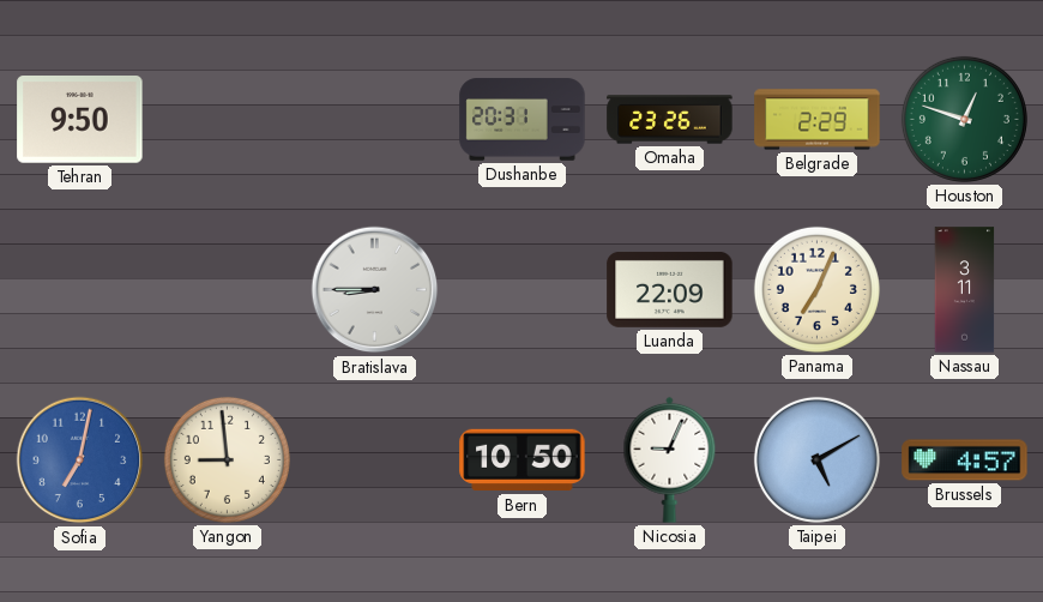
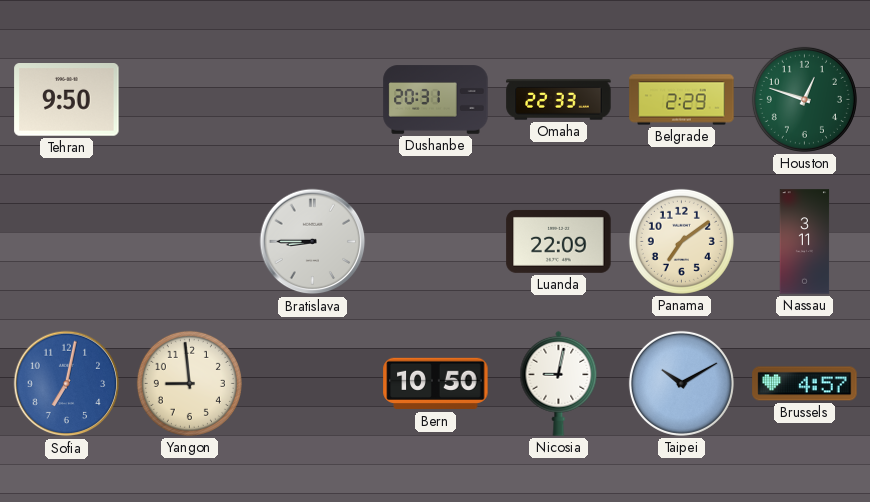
Omaha: 23:26 -> 22:33 (559, 100)
Panama: 7:04 -> 7:09 (681, 241)
Nicosia: 9:04 -> 9:02 (559, 383)
Taipei: 5:10 -> 10:10 (681, 383)
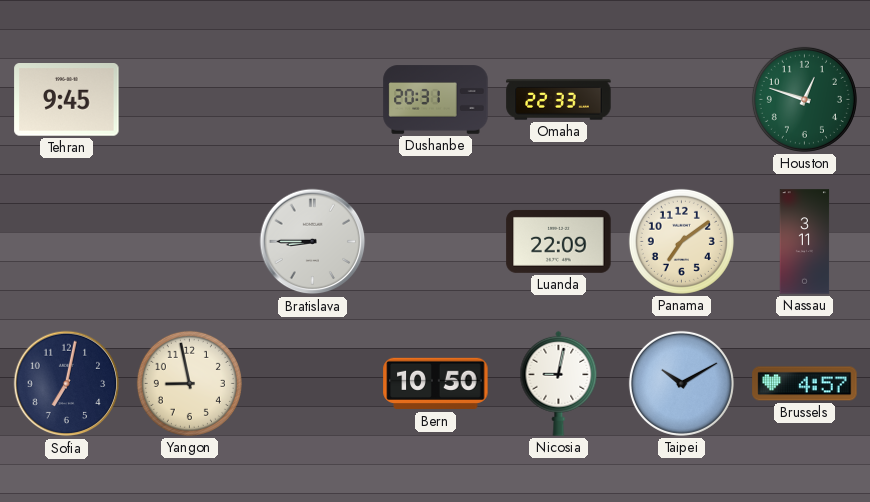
Tehran: 9:50 -> 9:45 (67, 100)
Belgrade: 2:29 -> none (682, 100)
Sofia dial: blue -> navy (67, 384)
Yangon: 8:59 -> 8:58 (189, 383)
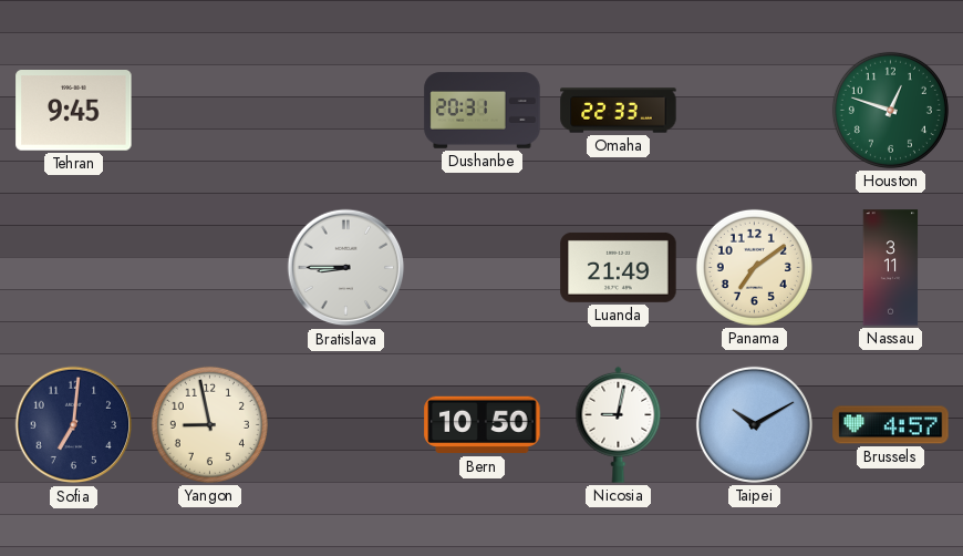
Luanda: 22:09 -> 21:49 (619, 267)
Sofia: 7:02 -> 7:01 (74, 425)
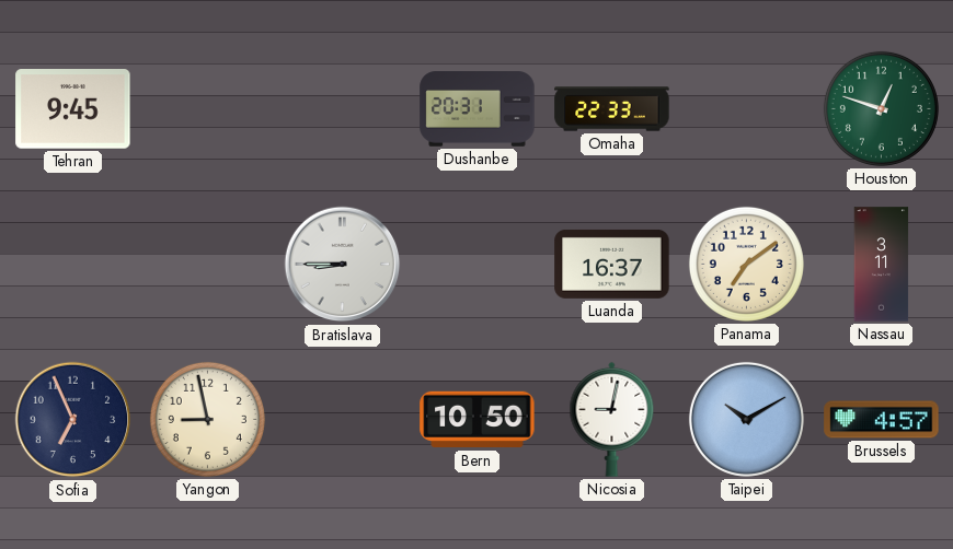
Luanda: 21:49 -> 16:37 (612, 264)
Sofia: 7:01 -> 6:56 (73, 420)
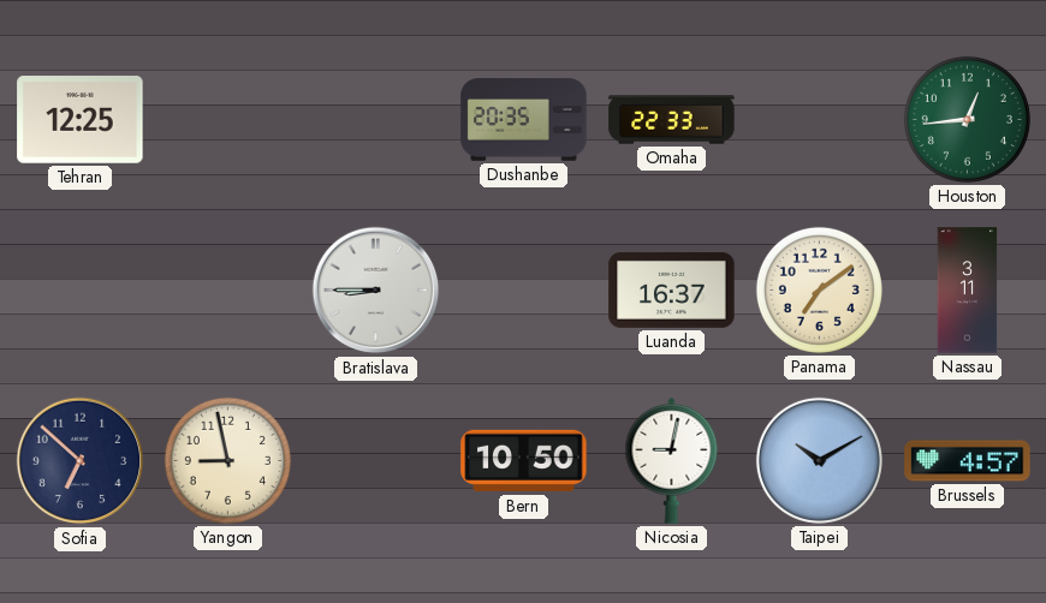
Tehran: 9:45 -> 12:25 (81, 120)
Dushanbe: 20:31 -> 20:35 (524, 120)
Houston: 12:48 -> 12:44 (967, 119)
Sofia: 6:56 -> 6:52 (81, 461)
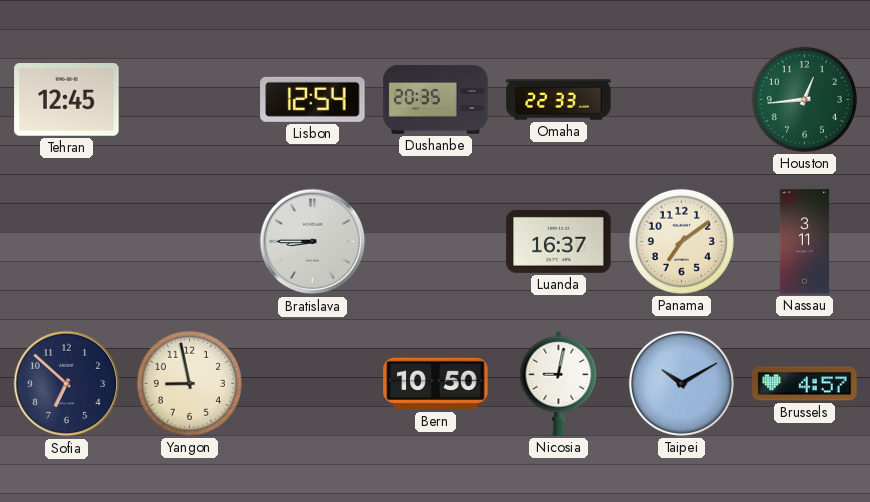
Tehran: 12:25 -> 12:45 (67, 100)
Lisbon: none -> 12:54 (313, 99)
